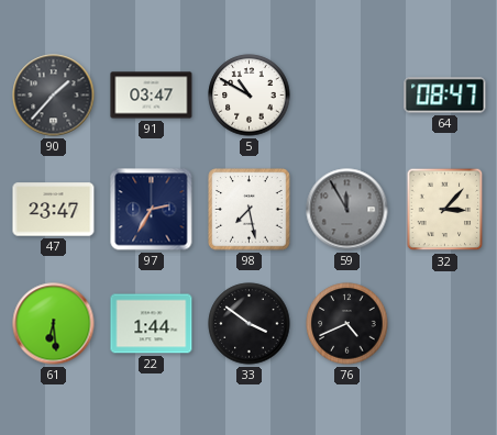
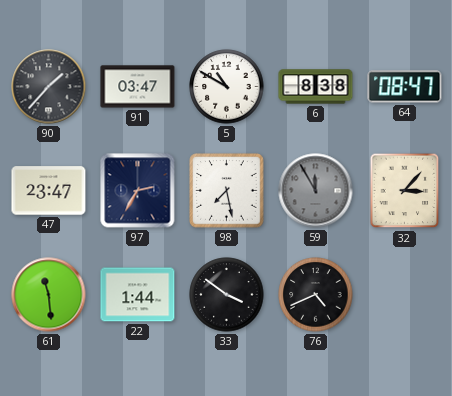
6: none -> 8:38 (316, 87)
61: 6:29 -> 11:29 (49, 295)
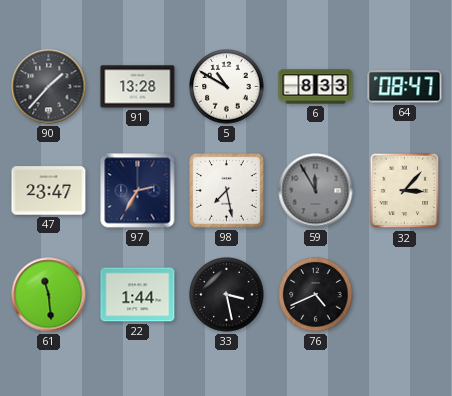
91: 03:47 -> 13:28 (138, 87)
6: 8:38 -> 8:33 (316, 87)
33: 3:51 -> 3:28 (227, 295)
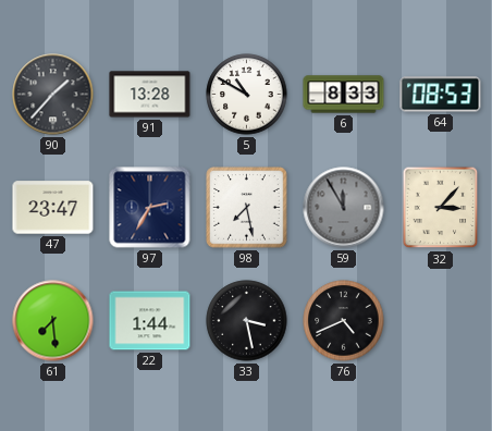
64: 08:47 -> 08:53 (441, 95)
61: 11:29 -> 7:29 (53, 321)
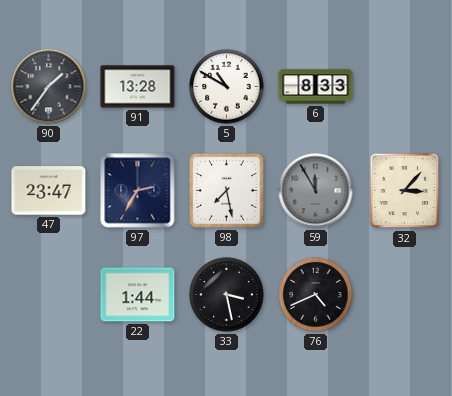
90: 1:37 -> 1:36 (49, 87)
64: 08:53 -> none (441, 95)
61: 7:29 -> none (53, 321)
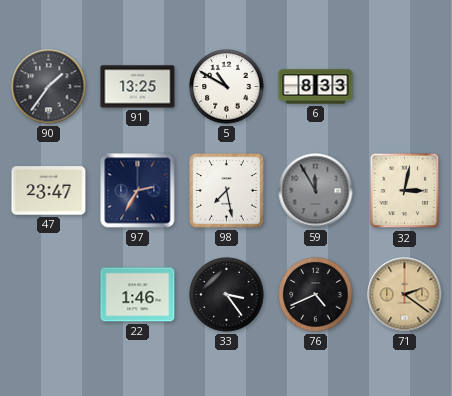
91: 13:28 -> 13:25 (138, 87)
32: 3:07 -> 3:02 (405, 191)
22: 1:44 -> 1:46 (138, 295)
33: 3:28 -> 3:24 (227, 295)
71: none -> 2:21 (405, 295)
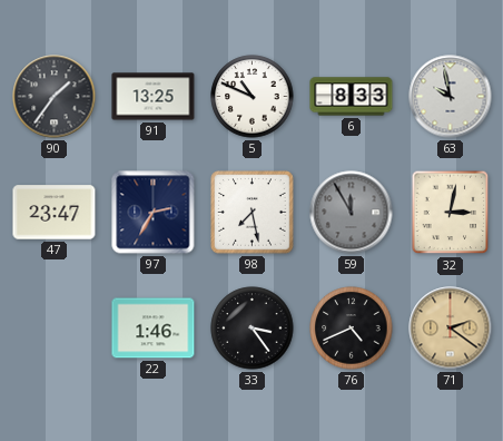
5: 10:50 -> 10:49 (253, 97)
63: none -> 9:58 (451, 97)
